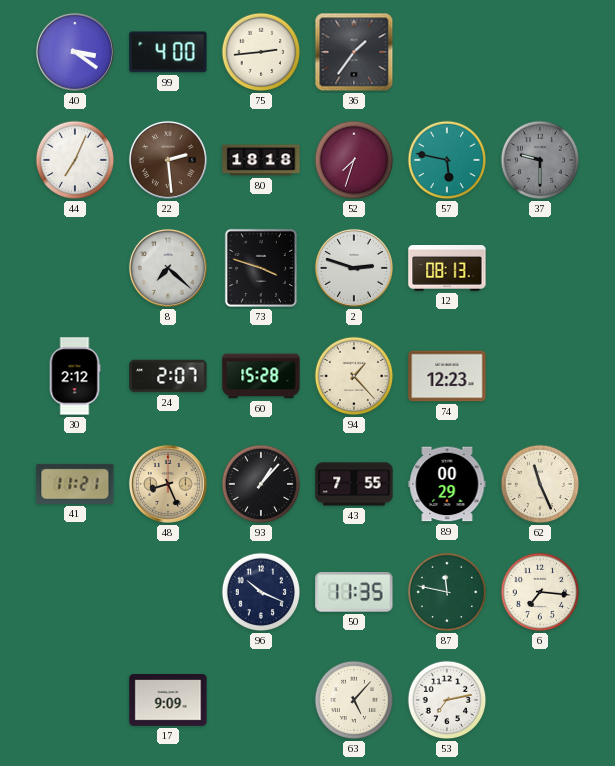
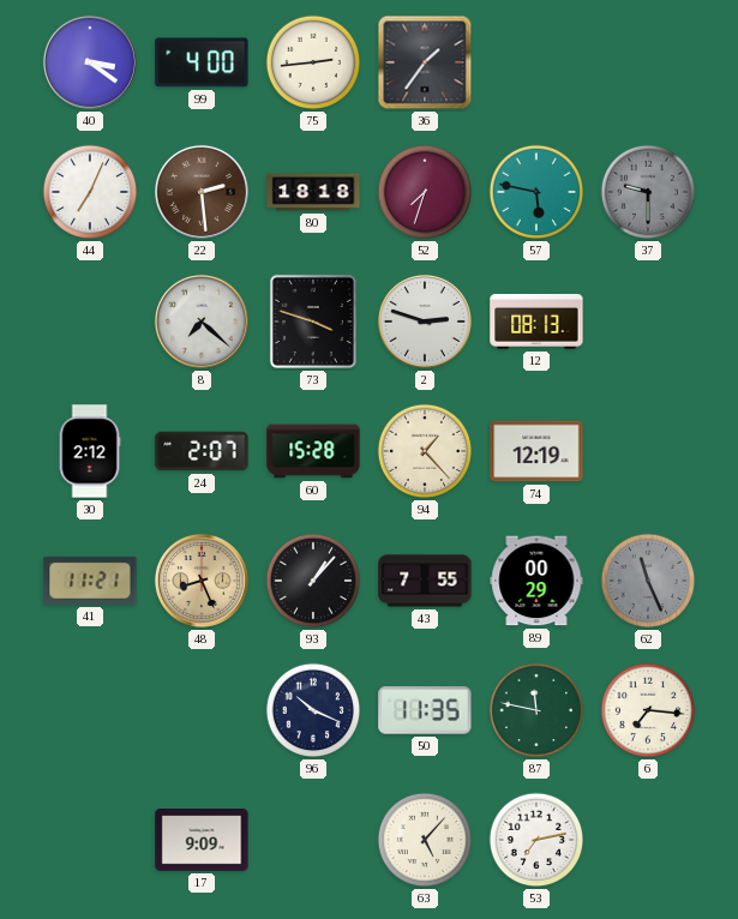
74: 12:23 -> 12:19 (536, 451)
62 dial: cream -> grey (648, 581)
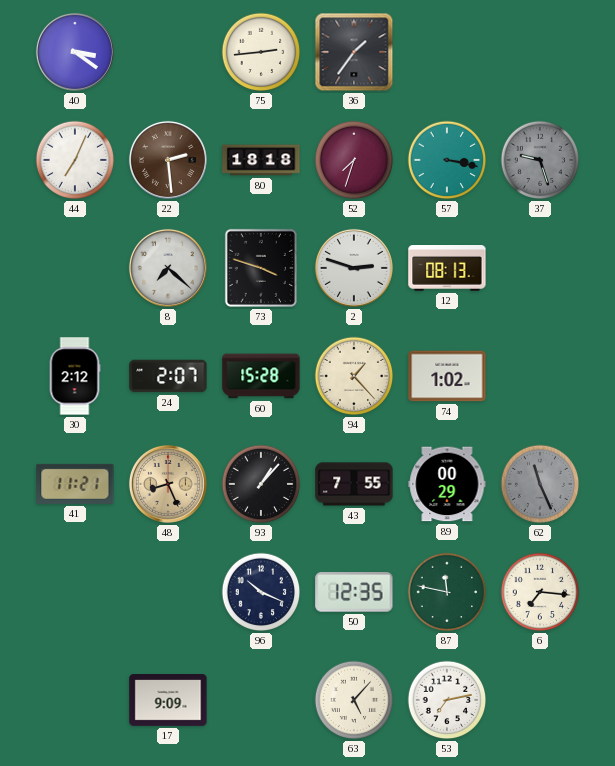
99: 4:00 -> none (202, 62)
57: 5:47 -> 3:17 (447, 160)
37: 9:30 -> 9:27 (540, 160)
74: 12:19 -> 1:02 (447, 376)
50: 11:35 -> 12:35 (354, 592)
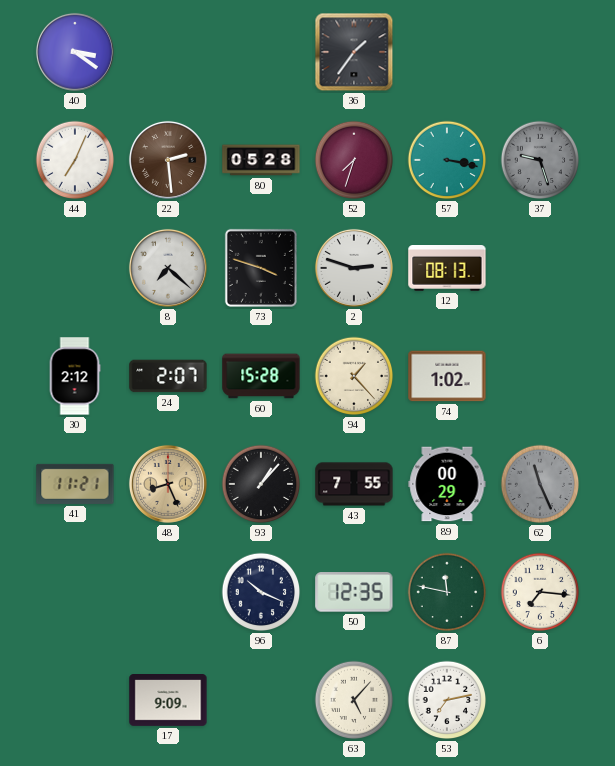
75: 2:44 -> none (261, 52)
80: 18:18 -> 05:28 (261, 160)
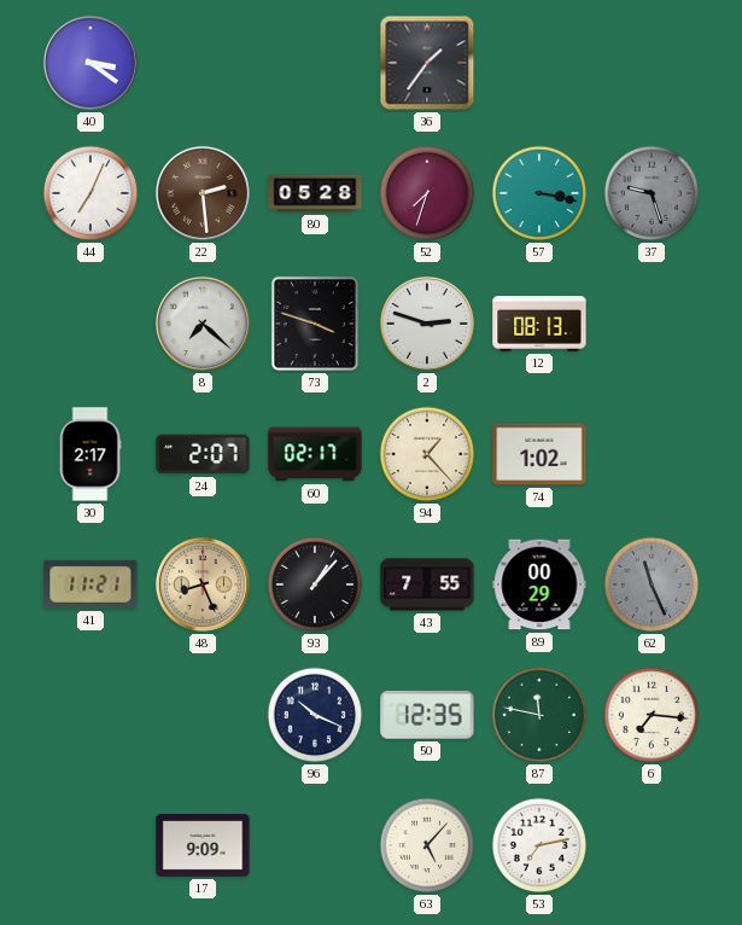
30: 2:12 -> 2:17 (90, 454)
60: 15:28 -> 02:17 (315, 454)
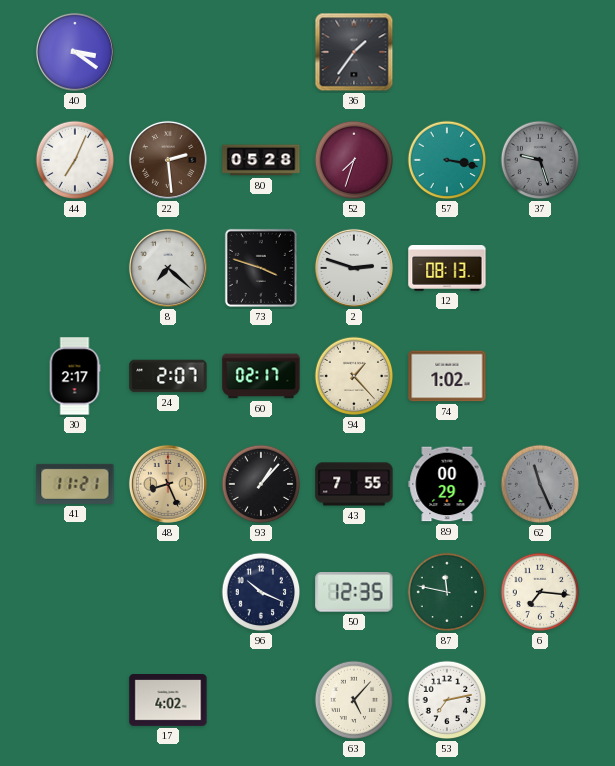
17: 9:09 -> 4:02 (168, 701)
